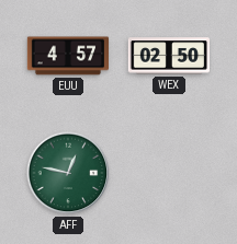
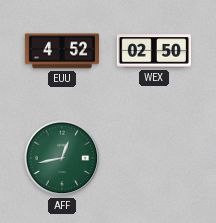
EUU: 4:57 -> 4:52 (61, 51)
AFF: 12:47 -> 12:43 (62, 158)
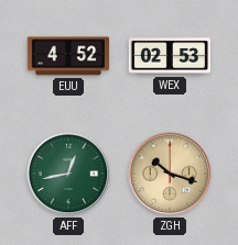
WEX: 02:50 -> 02:53 (169, 56)
ZGH: none -> 10:18 (170, 174)
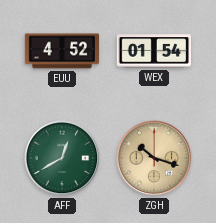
WEX: 02:53 -> 01:54 (153, 51)
AFF: 12:43 -> 12:40 (62, 158)
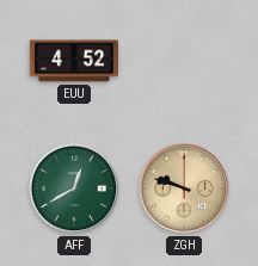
WEX: 01:54 -> none (153, 51)
ZGH: 10:18 -> 9:48 (184, 188)
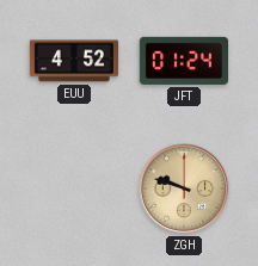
JFT: none -> 01:24 (183, 61)
AFF: 12:40 -> none (74, 188)
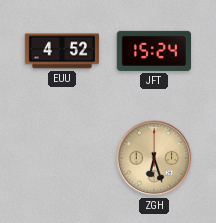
JFT: 01:24 -> 15:24 (153, 51)
ZGH: 9:48 -> 6:27 (154, 158)
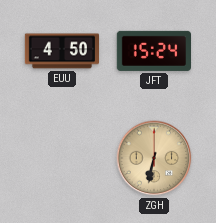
EUU: 4:52 -> 4:50 (61, 51)
ZGH: 6:27 -> 6:32 (154, 158)
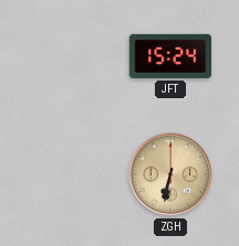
EUU: 4:50 -> none (61, 51)
